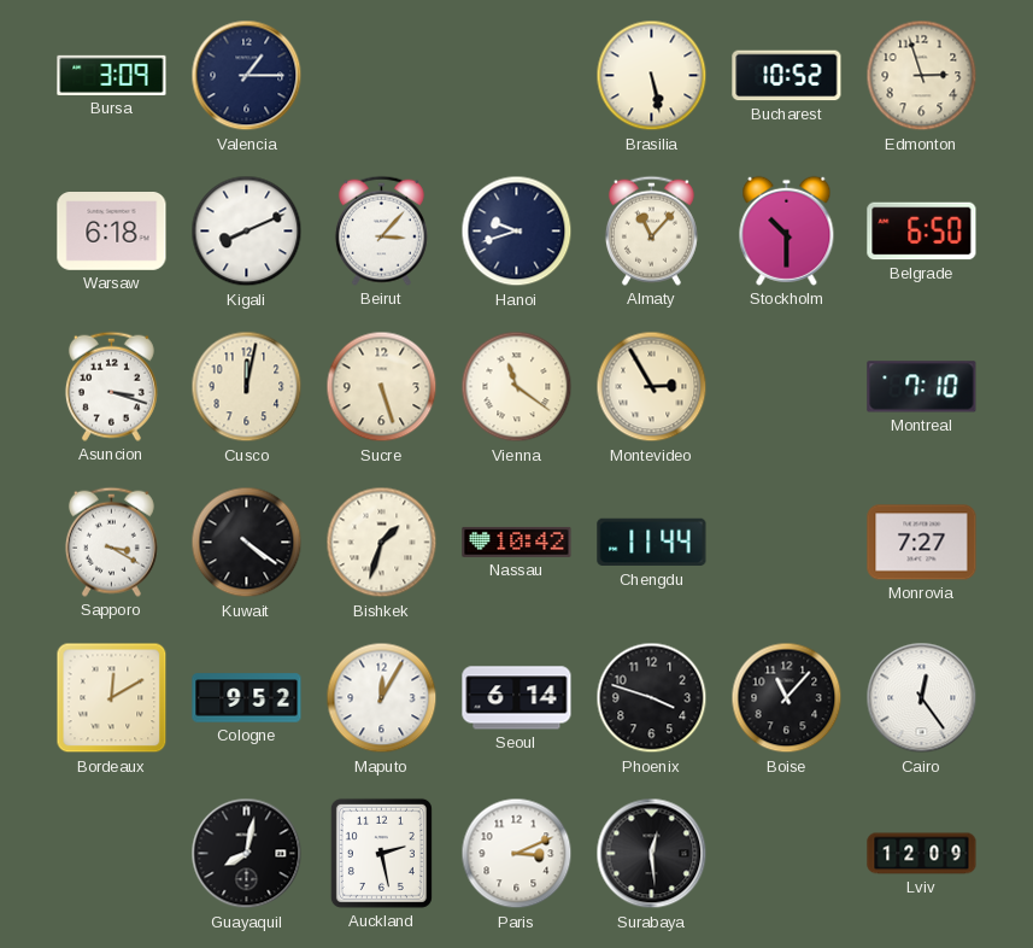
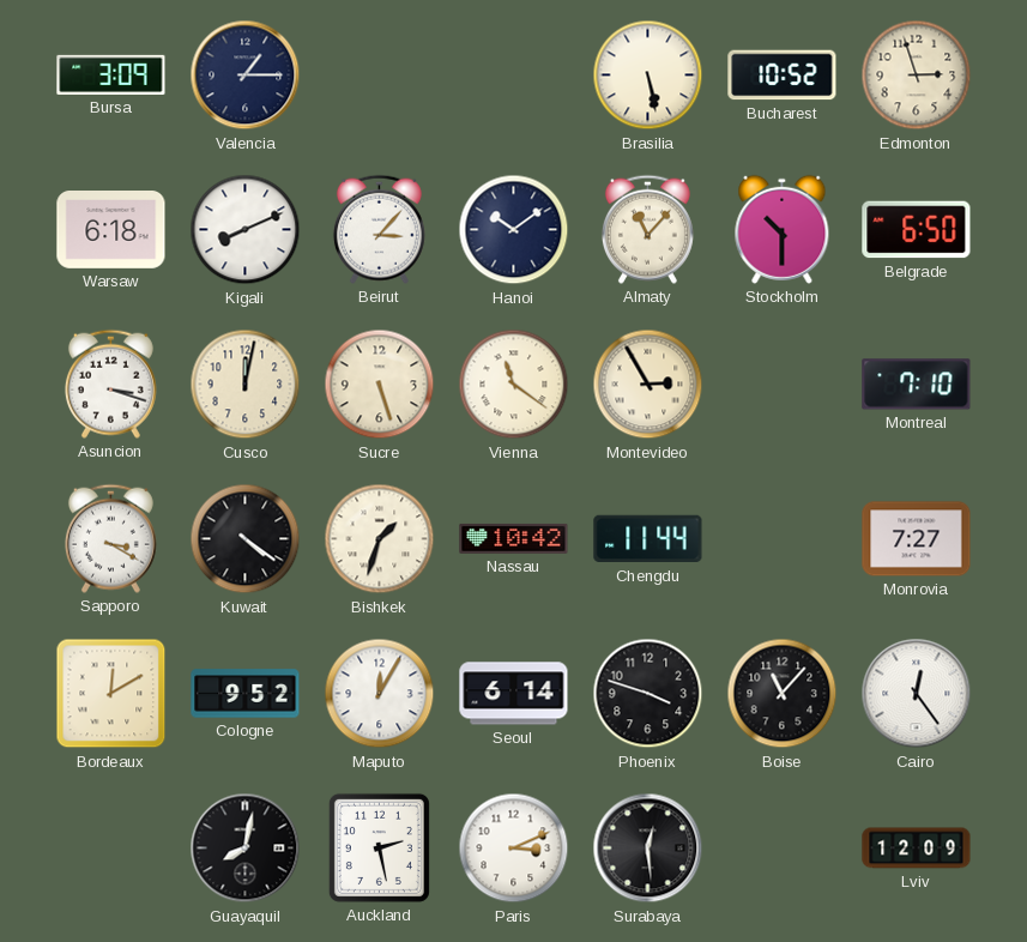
Hanoi: 9:42 -> 10:09 (514, 230)
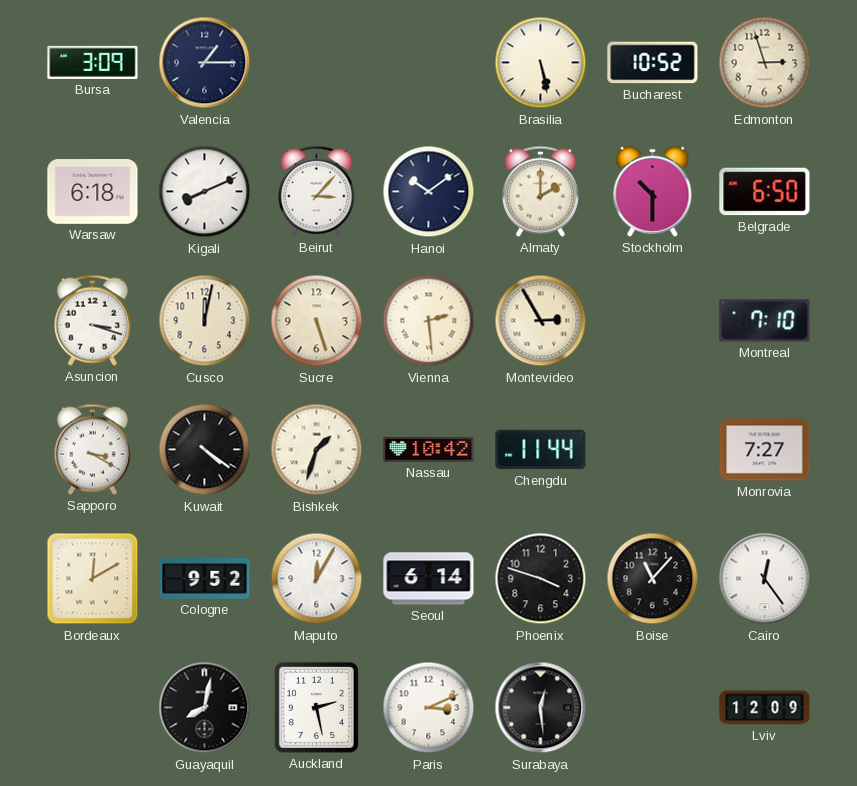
Almaty: 11:07 -> 2:00 (540, 191)
Vienna: 11:21 -> 2:29 (429, 321)
